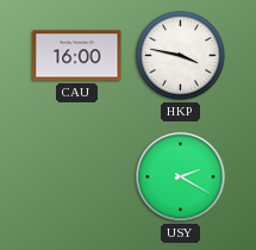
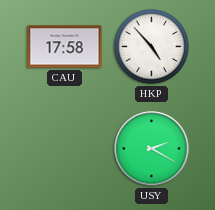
CAU: 16:00 -> 17:58 (65, 47)
HKP: 3:47 -> 4:53 (152, 47)
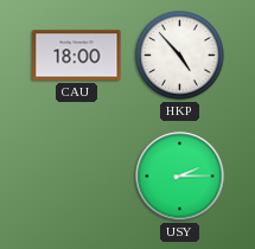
CAU: 17:58 -> 18:00 (77, 56)
USY: 2:20 -> 2:15 (180, 177)
